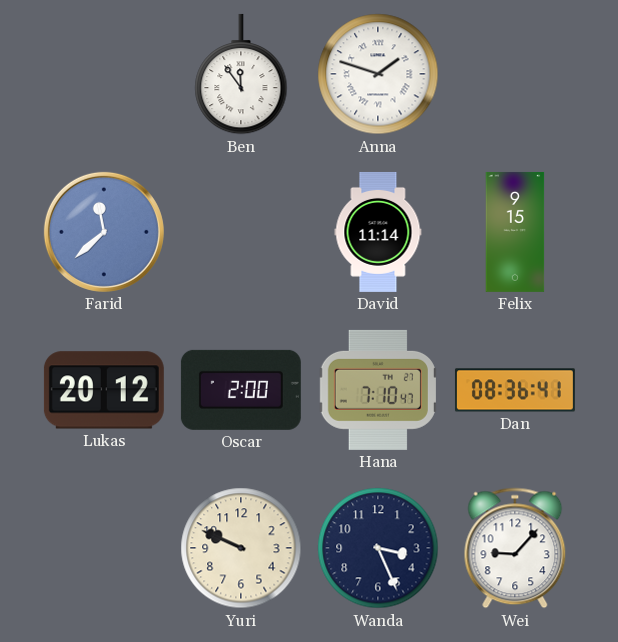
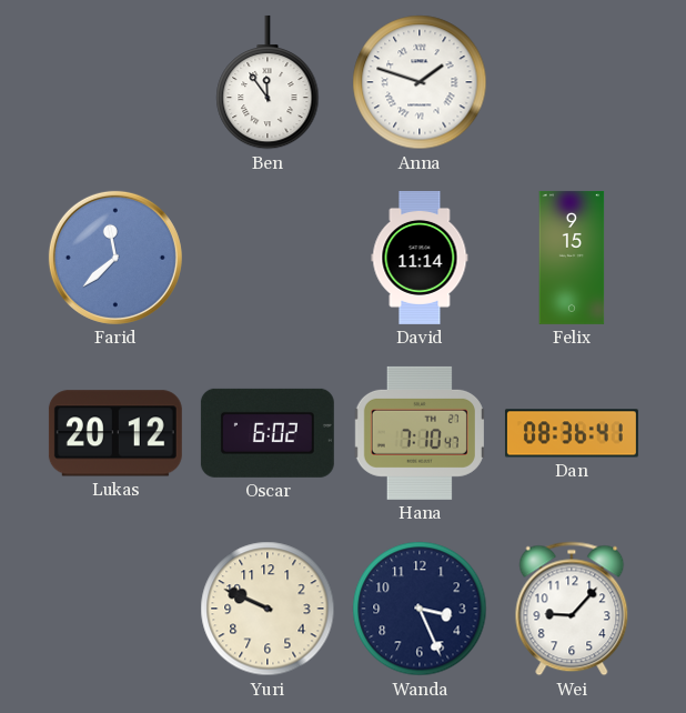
Oscar: 2:00 -> 6:02 (268, 433)
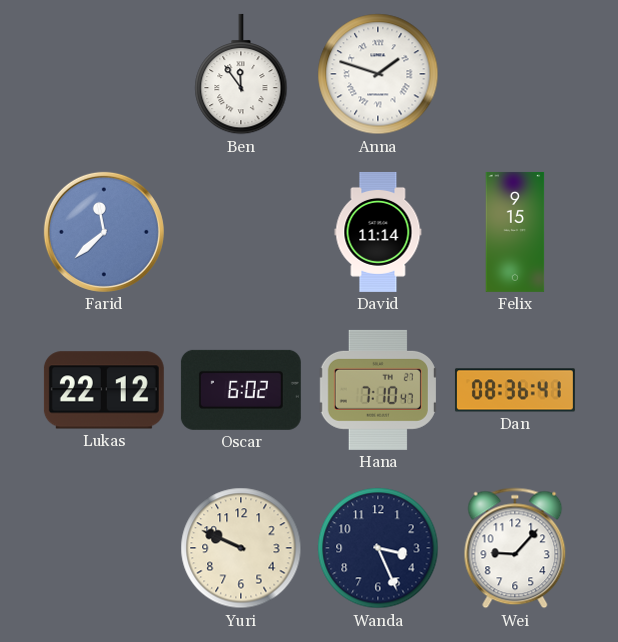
Lukas: 20:12 -> 22:12 (104, 390)
